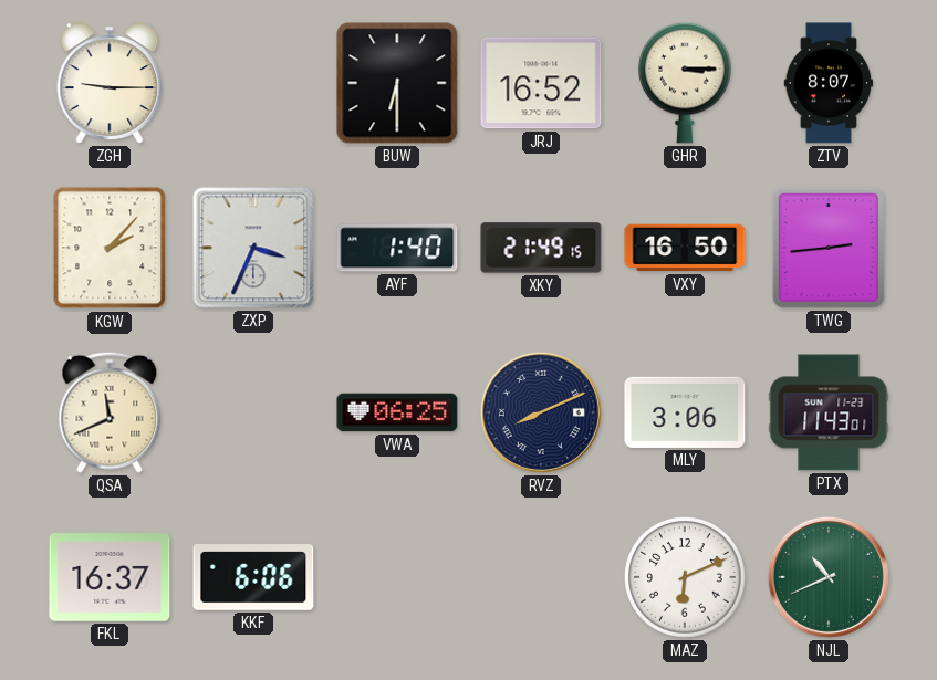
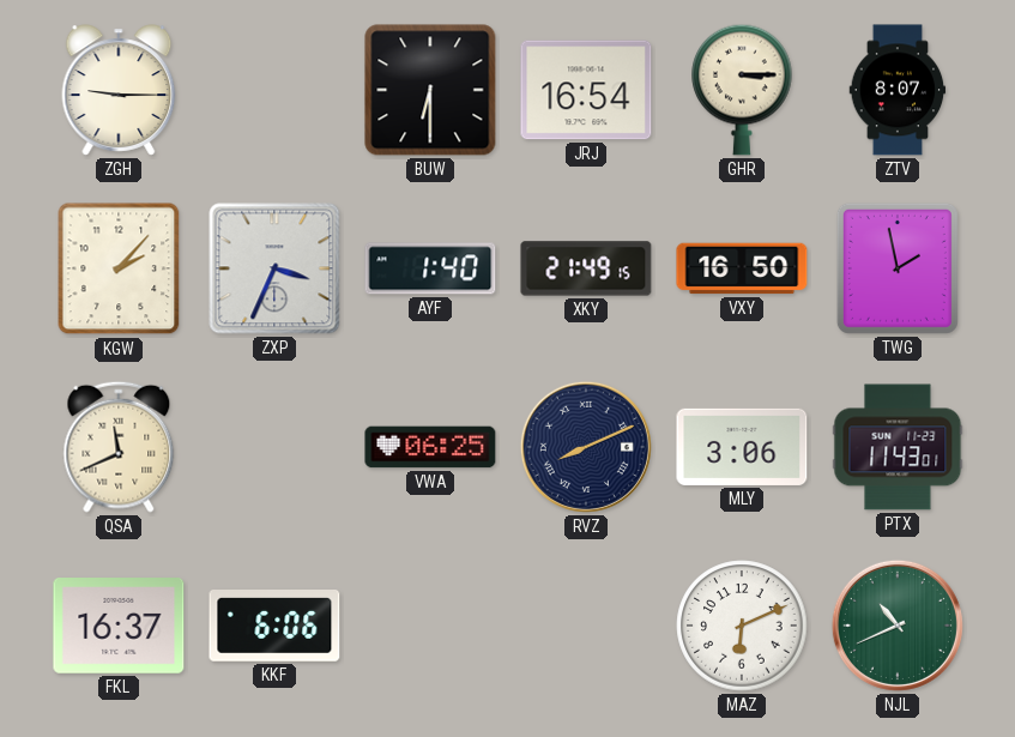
JRJ: 16:52 -> 16:54 (586, 90)
TWG: 2:44 -> 1:58 (898, 268)
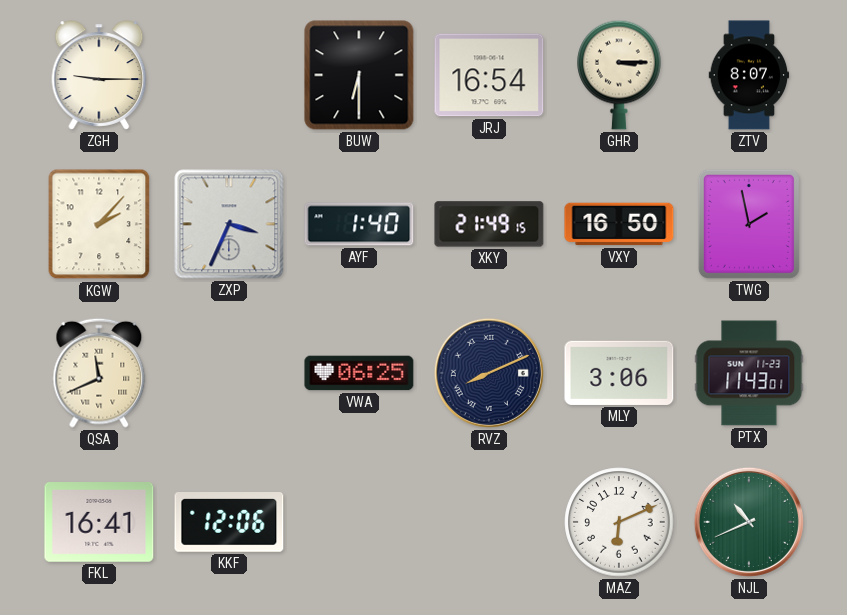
FKL: 16:37 -> 16:41 (99, 523)
KKF: 6:06 -> 12:06 (229, 523)
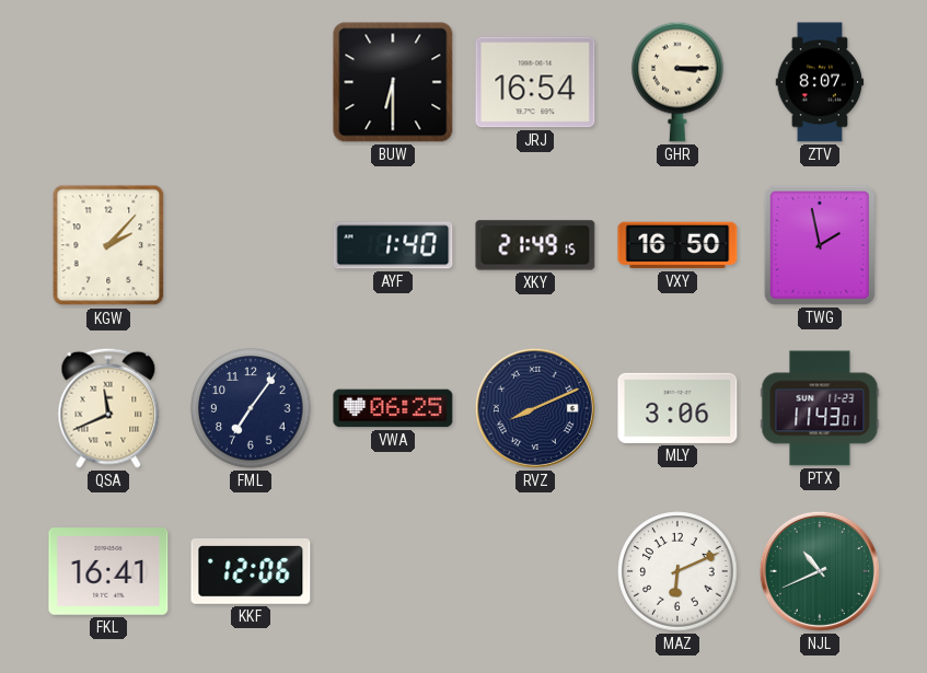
ZGH: 9:15 -> none (99, 75)
ZXP: 3:34 -> none (229, 224)
FML: none -> 7:06 (251, 408)
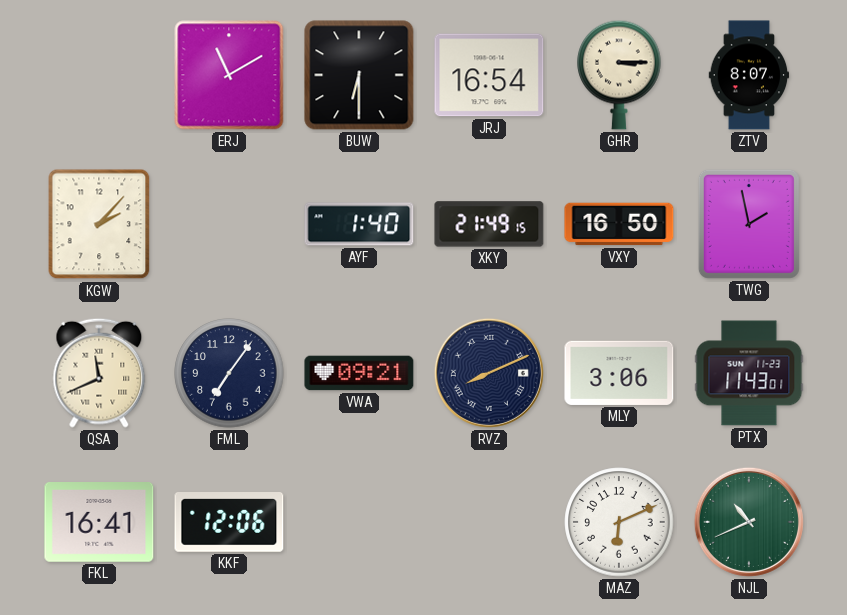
ERJ: none -> 11:10 (229, 75)
VWA: 06:25 -> 09:21 (359, 373)
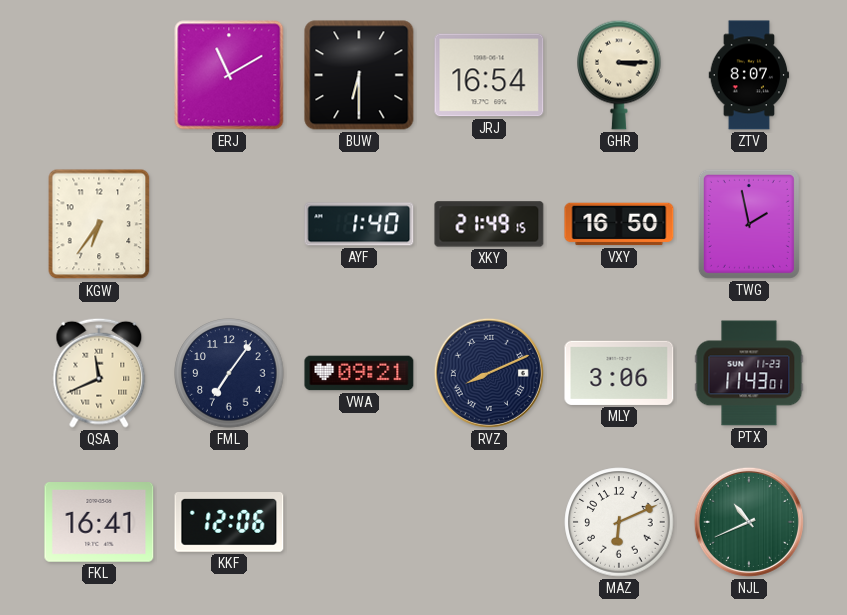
KGW: 2:07 -> 6:36 (99, 224)
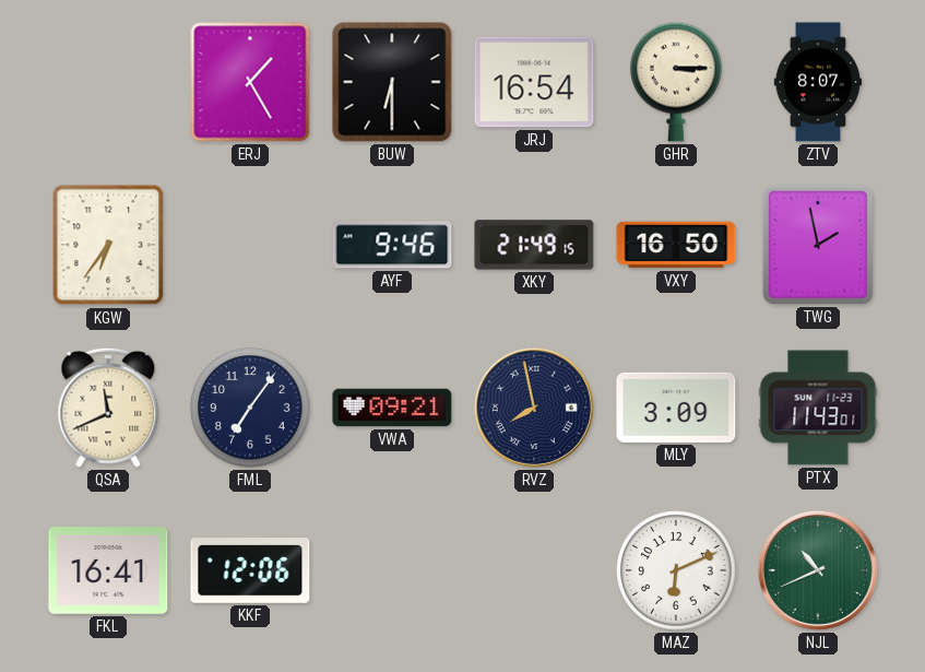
ERJ: 11:10 -> 1:25 (250, 82)
AYF: 1:40 -> 9:46 (392, 245)
RVZ: 8:11 -> 7:58 (534, 408)
MLY: 3:06 -> 3:09 (676, 408)
